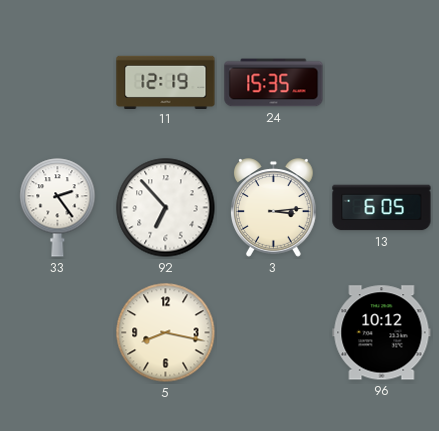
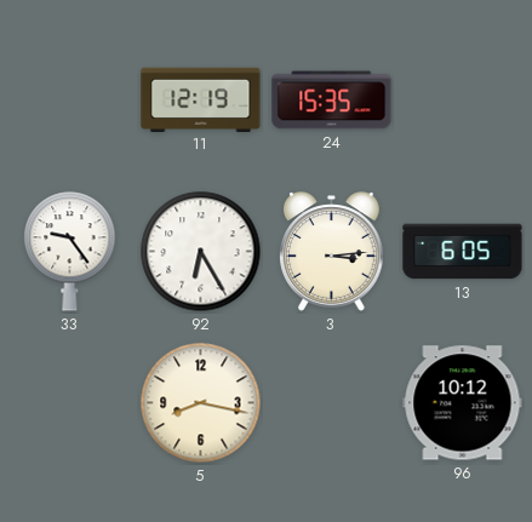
33: 2:24 -> 9:24 (70, 252)
92: 6:53 -> 6:25 (201, 252)
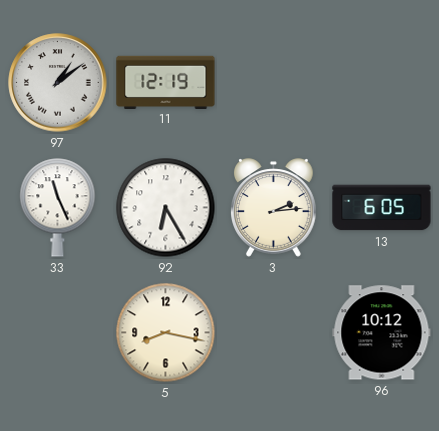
97: none -> 1:09 (58, 83)
24: 15:35 -> none (332, 101)
33: 9:24 -> 11:26 (58, 208)
3: 3:14 -> 2:14 (274, 208)
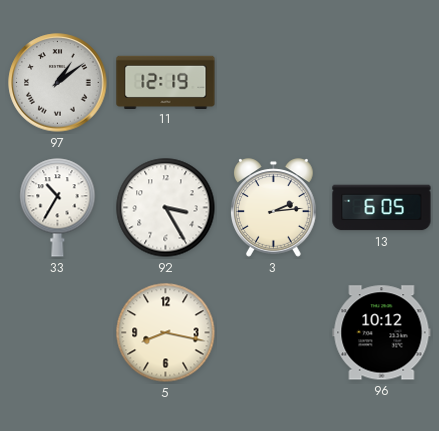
33: 11:26 -> 10:35 (58, 208)
92: 6:25 -> 3:25 (166, 208)
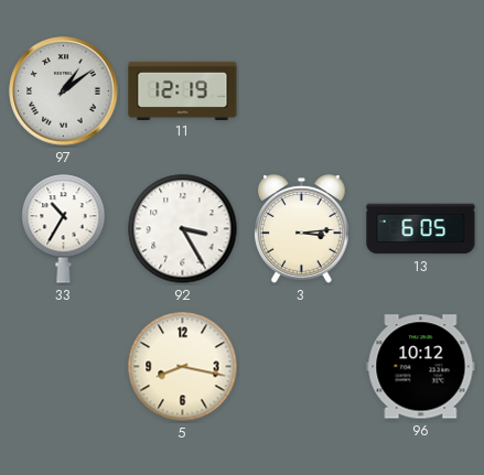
3: 2:14 -> 3:14 (302, 229)
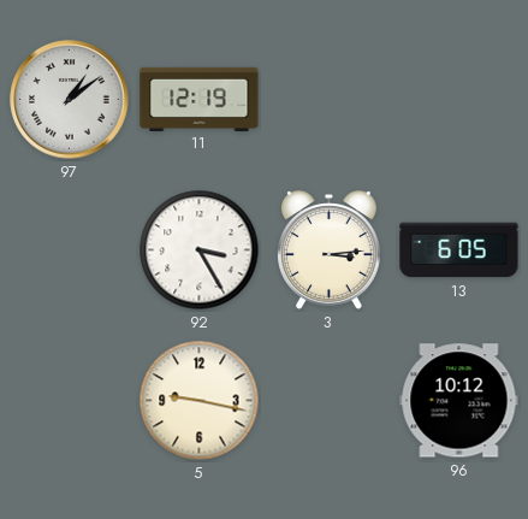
33: 10:35 -> none (64, 229)
5: 8:17 -> 9:17 (200, 401)
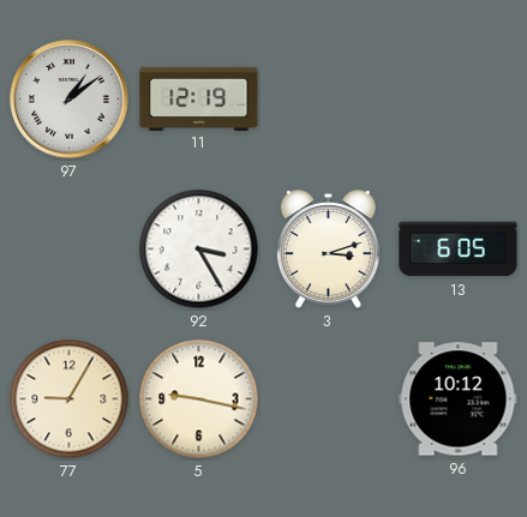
3: 3:14 -> 3:12 (329, 250)
77: none -> 9:05 (70, 399)
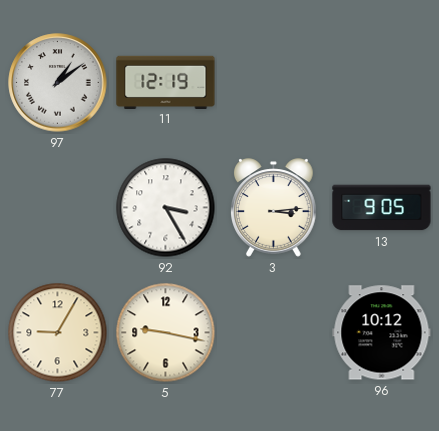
3: 3:12 -> 3:14 (274, 208)
13: 6:05 -> 9:05 (382, 208)
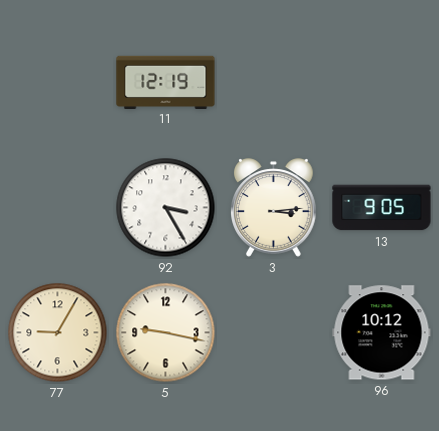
97: 1:09 -> none (58, 83)
